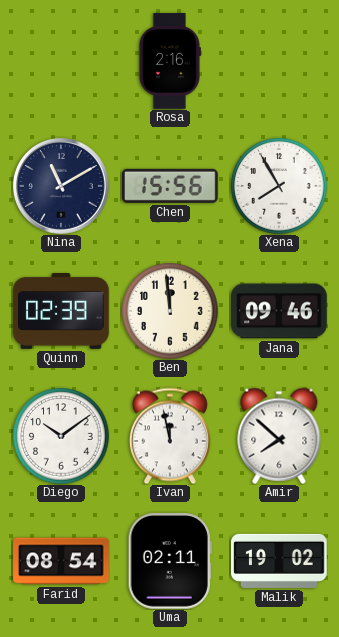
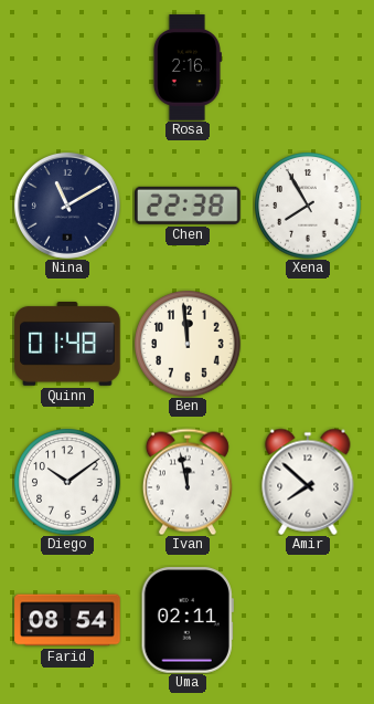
Chen: 15:56 -> 22:38 (189, 206)
Quinn: 02:39 -> 01:48 (67, 345)
Jana: 09:46 -> none (279, 311)
Malik: 19:02 -> none (279, 561)
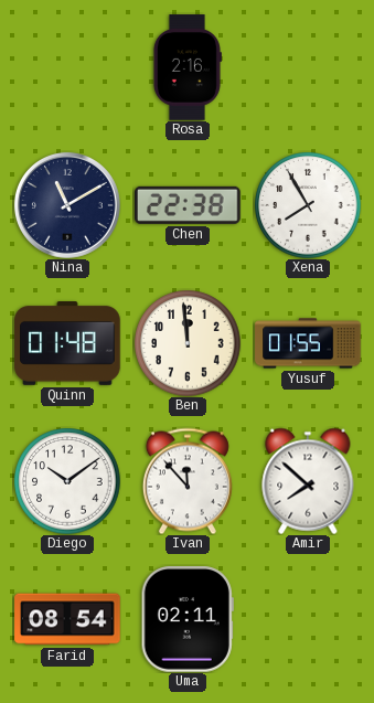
Yusuf: none -> 01:55 (308, 343)
Ivan: 11:58 -> 11:53 (188, 481)
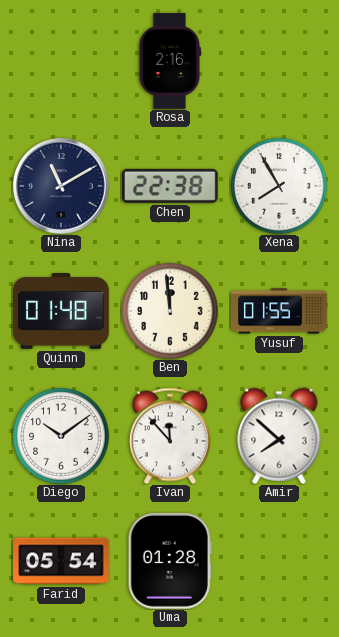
Farid: 08:54 -> 05:54 (61, 561)
Uma: 02:11 -> 01:28 (170, 561)
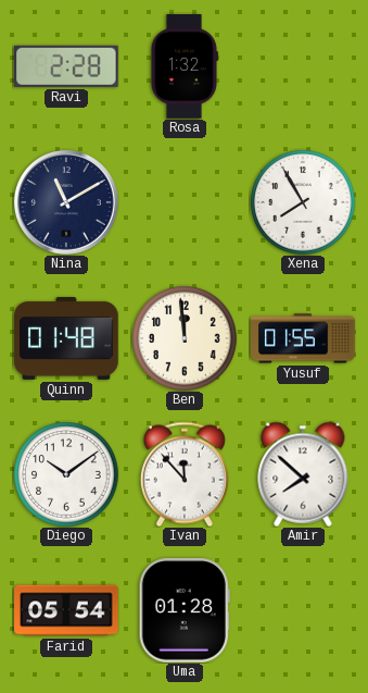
Ravi: none -> 2:28 (67, 66)
Rosa: 2:16 -> 1:32 (183, 66)
Chen: 22:38 -> none (171, 186)
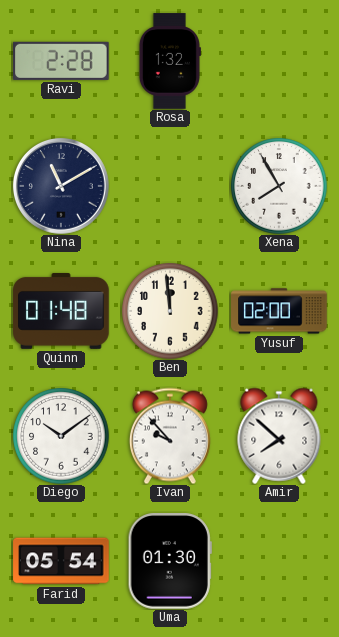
Yusuf: 01:55 -> 02:00 (279, 311)
Ivan: 11:53 -> 9:53 (170, 436)
Uma: 01:28 -> 01:30 (170, 561)
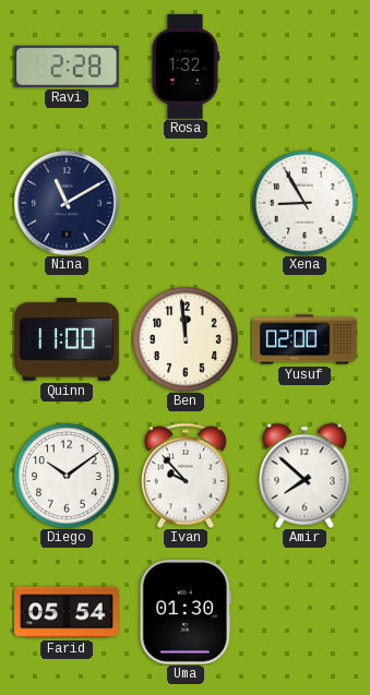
Xena: 7:55 -> 8:55 (305, 203)
Quinn: 01:48 -> 11:00 (67, 340)
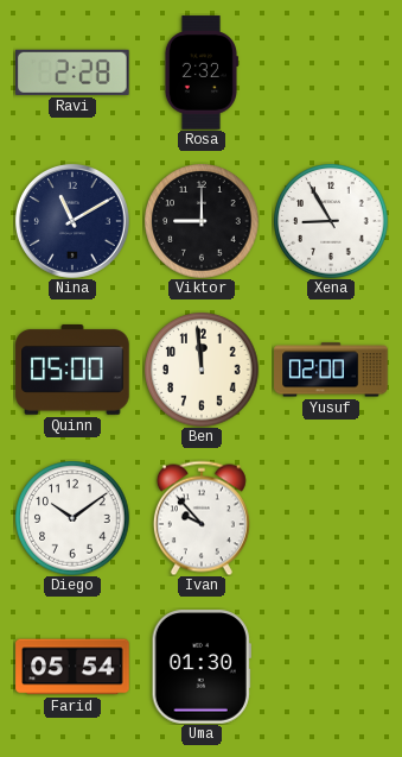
Rosa: 1:32 -> 2:32 (200, 72)
Viktor: none -> 9:00 (202, 221)
Quinn: 11:00 -> 05:00 (72, 371)
Amir: 7:52 -> none (305, 476)
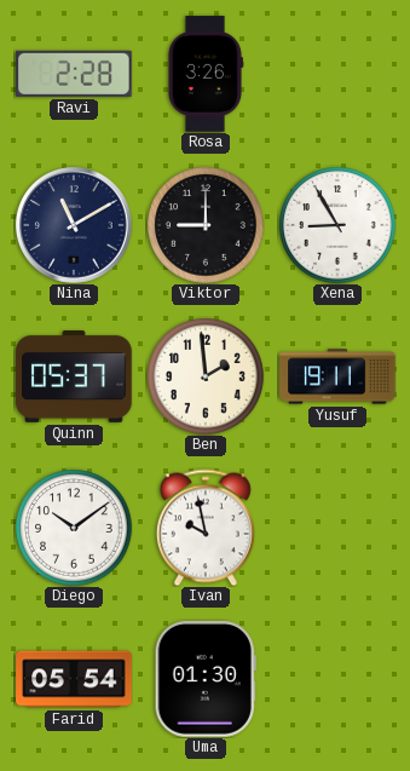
Rosa: 2:32 -> 3:26 (204, 74)
Quinn: 05:00 -> 05:37 (74, 378)
Ben: 11:59 -> 1:59 (206, 376)
Yusuf: 02:00 -> 19:11 (337, 376)
Ivan: 9:53 -> 9:58 (206, 528)
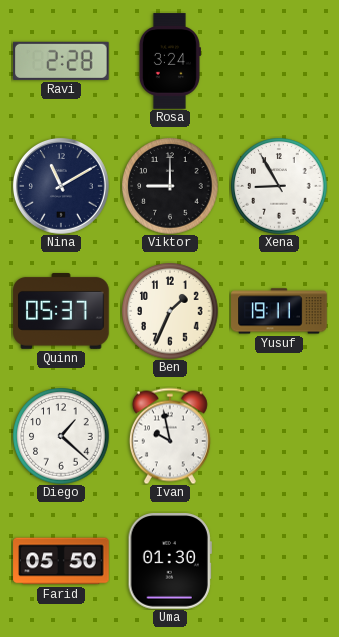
Rosa: 3:26 -> 3:24 (169, 61)
Ben: 1:59 -> 1:34 (170, 311)
Diego: 10:09 -> 1:22 (61, 436)
Farid: 05:54 -> 05:50 (61, 561)
